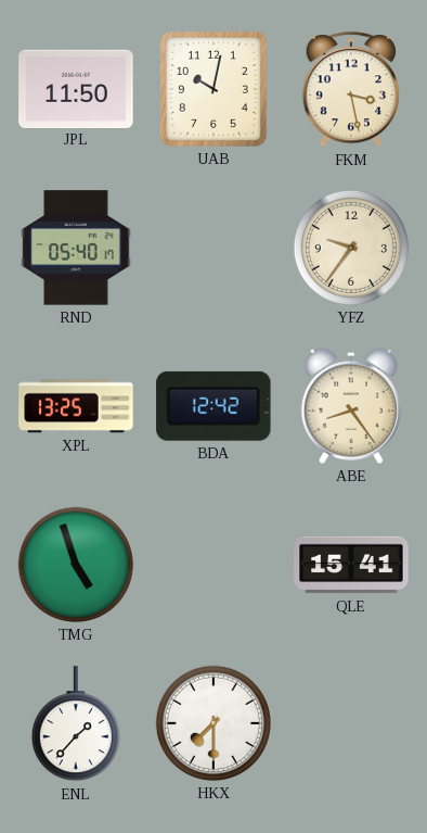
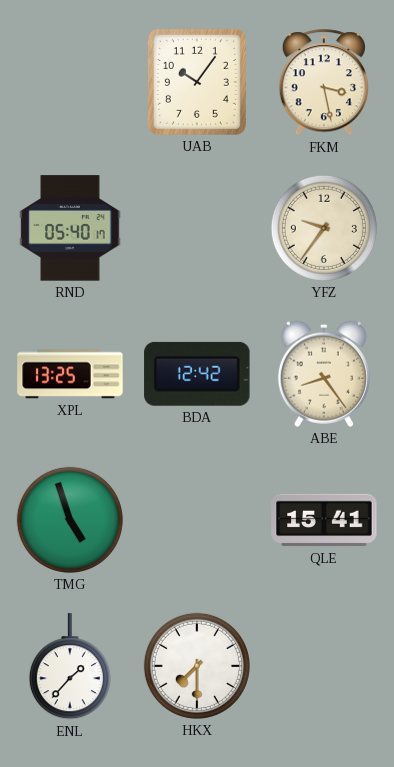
JPL: 11:50 -> none (76, 88)
UAB: 10:02 -> 10:06 (197, 82)
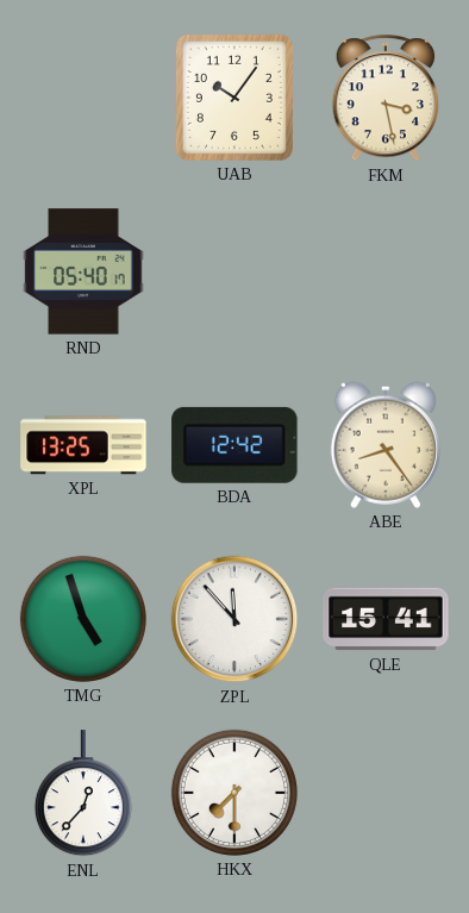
YFZ: 9:36 -> none (324, 228)
ZPL: none -> 11:53 (234, 619)
ENL: 1:37 -> 12:37 (83, 794)
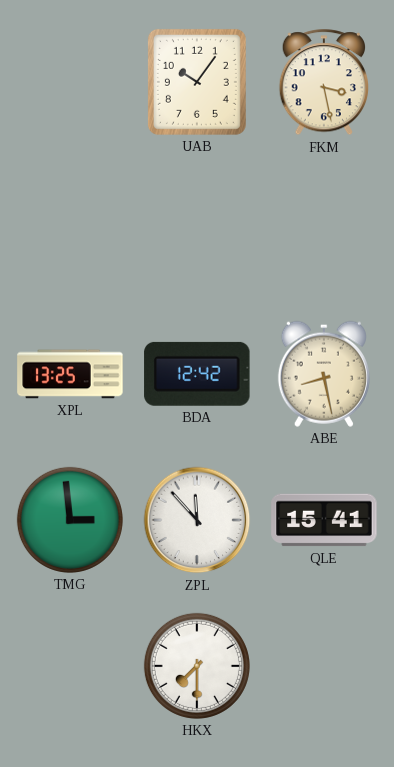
RND: 05:40 -> none (83, 271)
ABE: 8:24 -> 8:28 (324, 374)
TMG: 4:57 -> 2:59 (70, 520)
ENL: 12:37 -> none (83, 794)
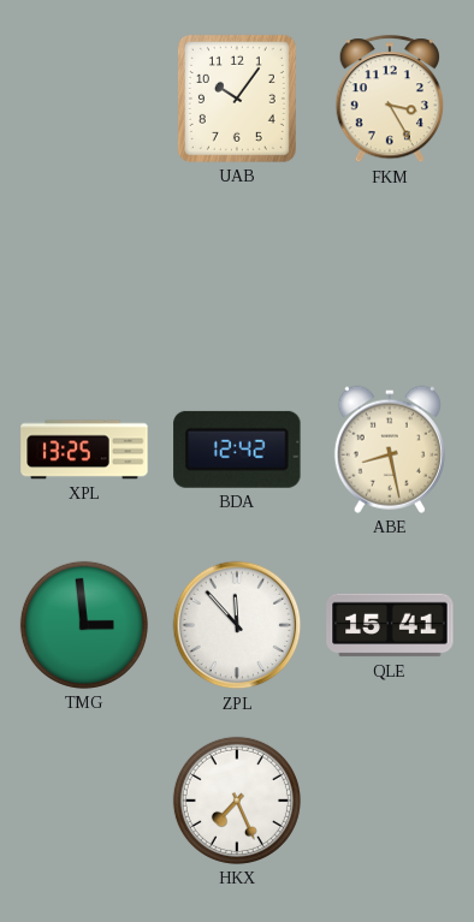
FKM: 3:28 -> 3:25 (389, 100)
HKX: 7:30 -> 7:26 (237, 801)
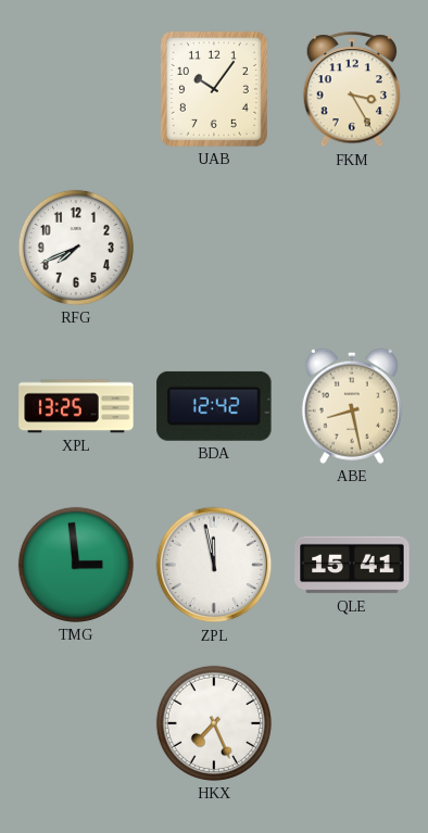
RFG: none -> 7:41 (76, 248)
ZPL: 11:53 -> 11:58 (214, 565)
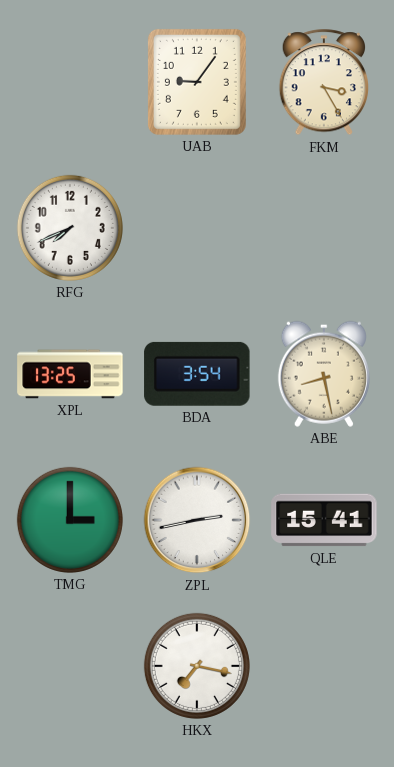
UAB: 10:06 -> 9:06 (197, 82)
BDA: 12:42 -> 3:54 (197, 374)
TMG: 2:59 -> 3:00 (70, 520)
ZPL: 11:58 -> 2:43 (197, 520)
HKX: 7:26 -> 7:17 (197, 666)
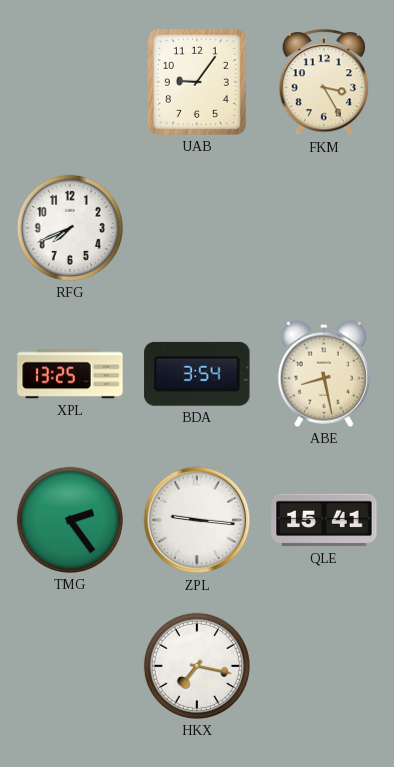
TMG: 3:00 -> 2:24 (70, 520)
ZPL: 2:43 -> 9:16 (197, 520)
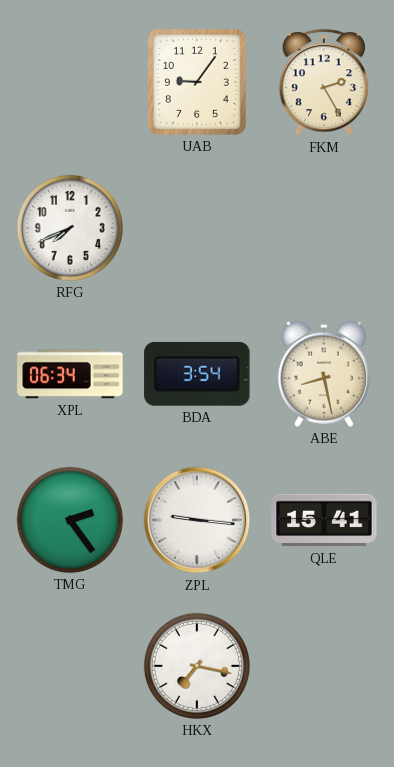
FKM: 3:25 -> 2:25 (323, 83)
XPL: 13:25 -> 06:34 (70, 374)
